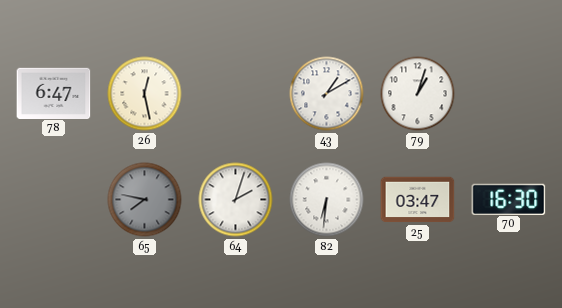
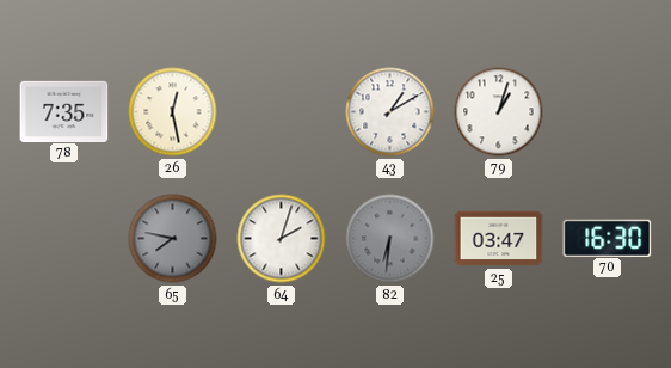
78: 6:47 -> 7:35 (64, 111)
82 dial: white -> grey (390, 239)
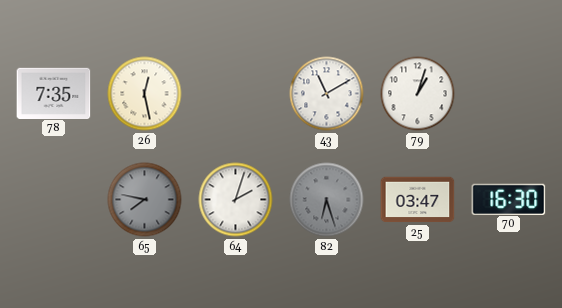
43: 1:10 -> 11:10 (327, 94)
82: 6:31 -> 6:27 (327, 200)
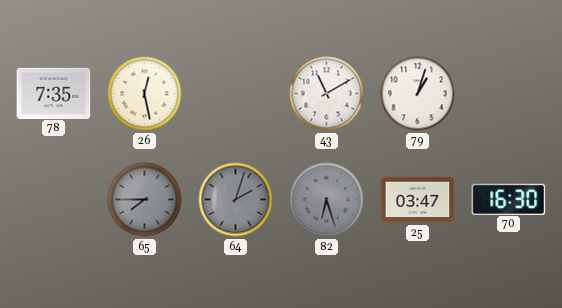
65: 7:47 -> 7:45 (145, 200)
64 dial: white -> grey (236, 200)
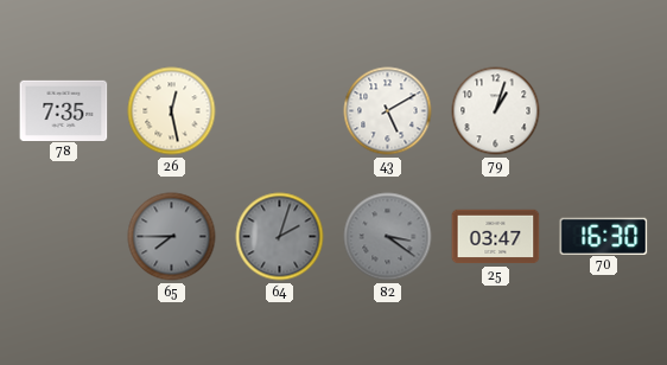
43: 11:10 -> 5:10 (388, 111)
82: 6:27 -> 3:21 (388, 237)
